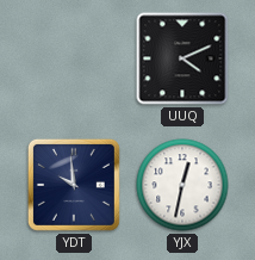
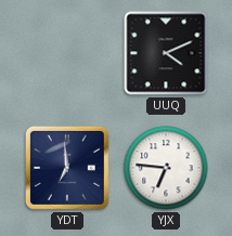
YDT: 9:59 -> 6:59 (67, 168)
YJX: 12:32 -> 6:46 (166, 168)
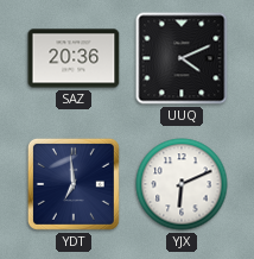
SAZ: none -> 20:36 (74, 58)
YJX: 6:46 -> 6:11 (182, 184)
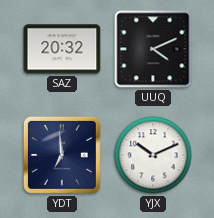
SAZ: 20:36 -> 20:32 (62, 49)
YJX: 6:11 -> 10:11 (153, 155)
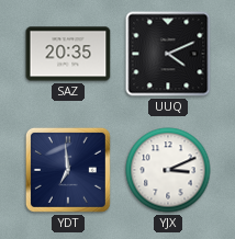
SAZ: 20:32 -> 20:35 (68, 54)
YJX: 10:11 -> 3:11 (168, 170)
